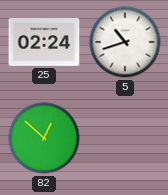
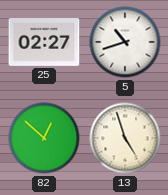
25: 02:24 -> 02:27 (44, 42)
13: none -> 4:57 (125, 138)
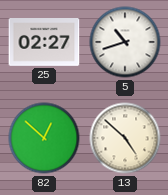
13: 4:57 -> 4:52 (125, 138)
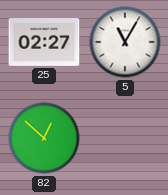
5: 10:42 -> 11:05 (125, 42)
13: 4:52 -> none (125, 138)
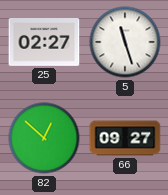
5: 11:05 -> 11:27 (125, 42)
66: none -> 09:27 (125, 138)
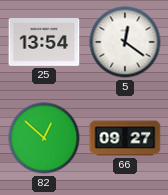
25: 02:27 -> 13:54 (44, 42)
5: 11:27 -> 12:21 (125, 42)
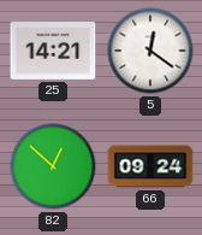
25: 13:54 -> 14:21 (53, 51)
66: 09:27 -> 09:24 (150, 166)
